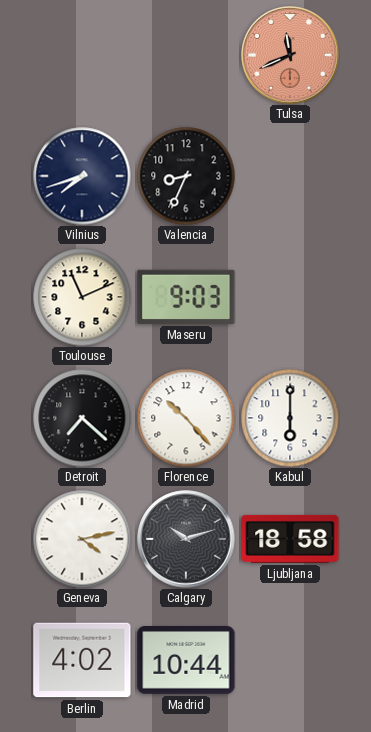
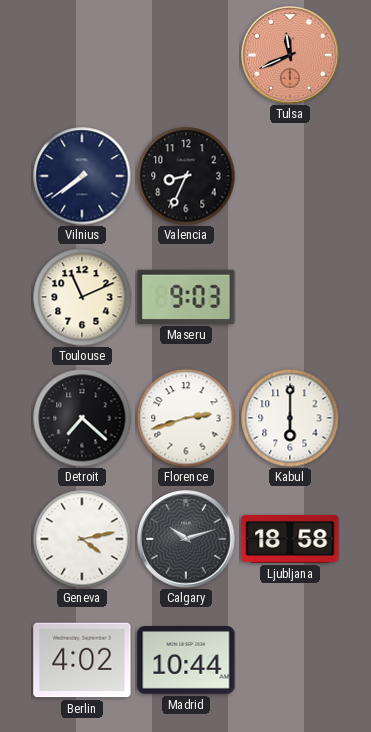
Vilnius: 7:42 -> 7:39 (82, 176)
Florence: 10:23 -> 2:42 (186, 418)
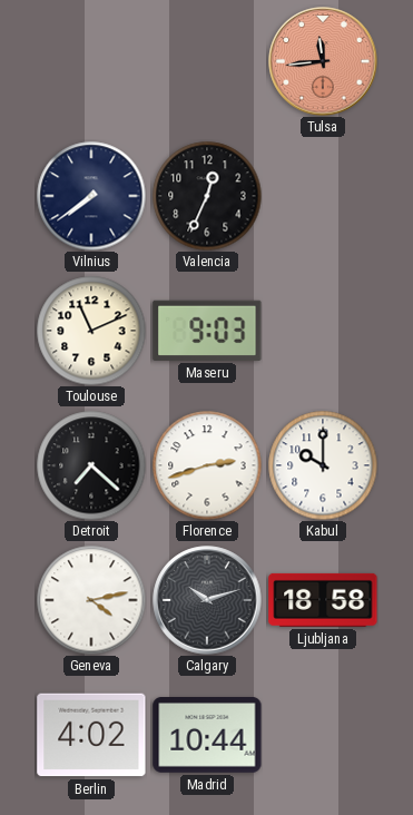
Tulsa: 11:41 -> 11:44 (323, 61)
Valencia: 8:34 -> 12:34 (207, 196)
Kabul: 6:00 -> 10:00 (323, 465)
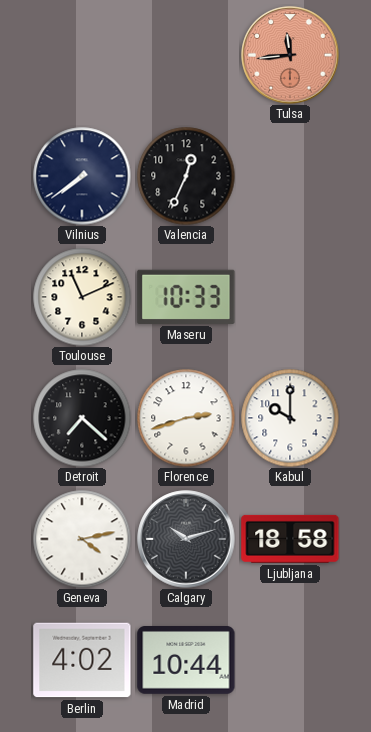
Maseru: 9:03 -> 10:33 (186, 297)
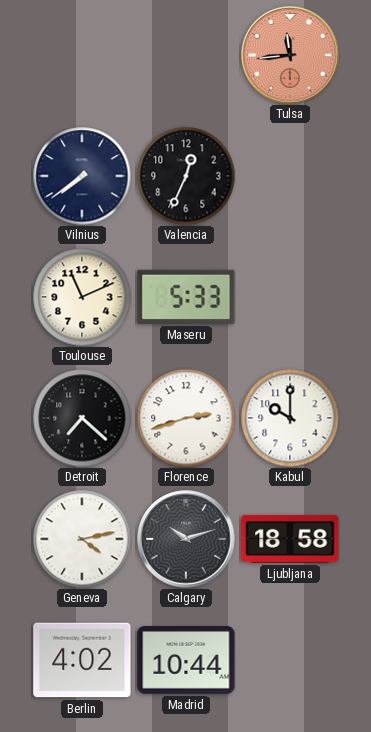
Maseru: 10:33 -> 5:33 (186, 297)
